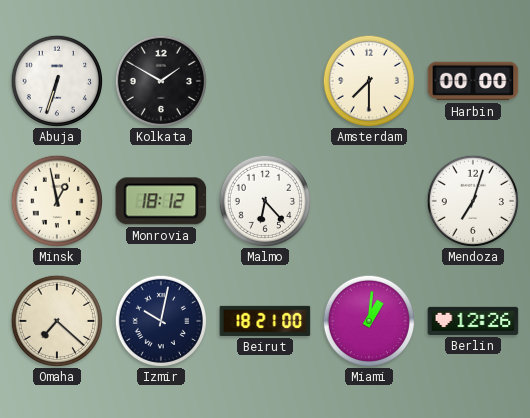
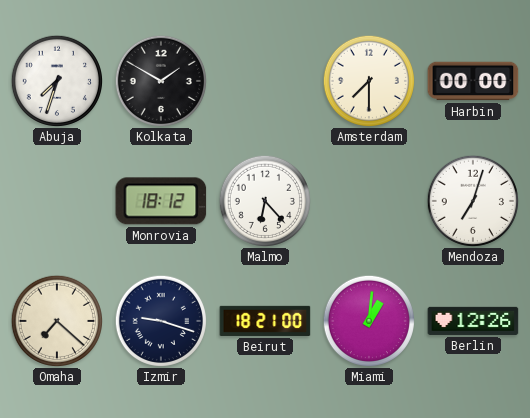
Abuja: 6:33 -> 7:33 (56, 80)
Minsk: 12:58 -> none (56, 200)
Izmir: 10:02 -> 9:18 (160, 320)
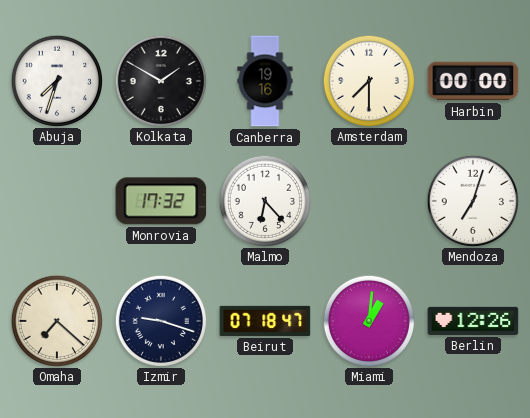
Canberra: none -> 19:16 (265, 81)
Monrovia: 18:12 -> 17:32 (161, 201)
Beirut: 18:21 -> 07:18 (265, 321)
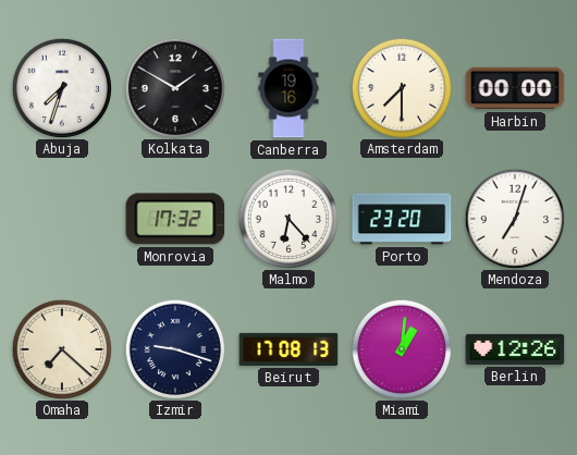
Porto: none -> 23:20 (402, 219)
Beirut: 07:18 -> 17:08 (288, 349)
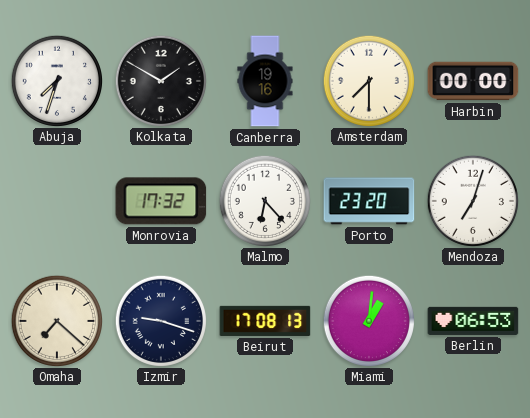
Berlin: 12:26 -> 06:53 (473, 321)
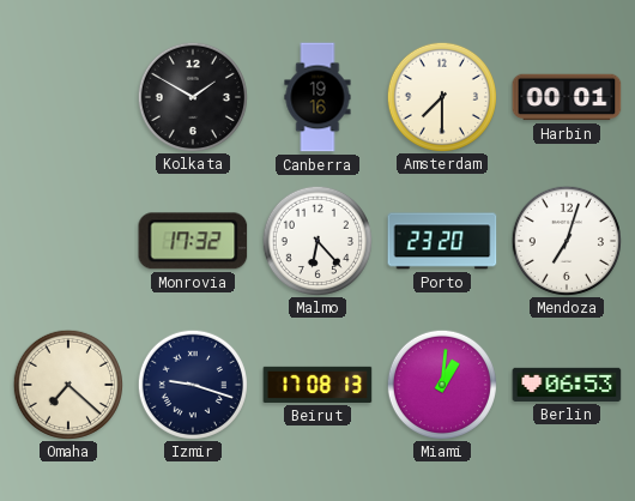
Abuja: 7:33 -> none (56, 80)
Harbin: 00:00 -> 00:01 (567, 97)
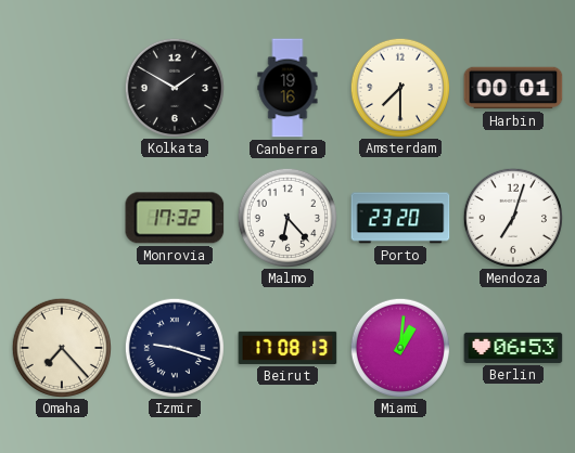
Omaha: 7:22 -> 7:23 (61, 347)
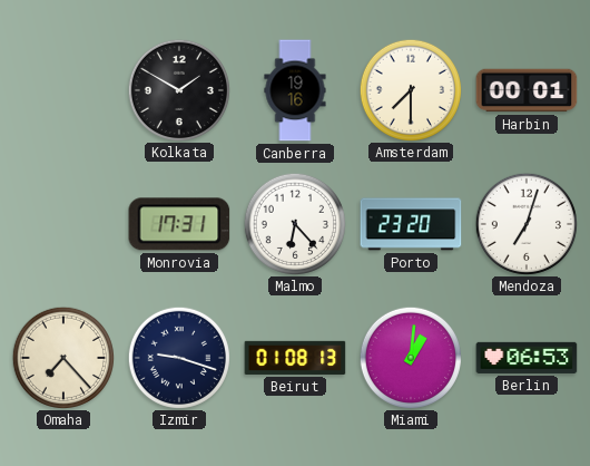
Monrovia: 17:32 -> 17:31 (179, 224)
Beirut: 17:08 -> 01:08 (295, 358)
